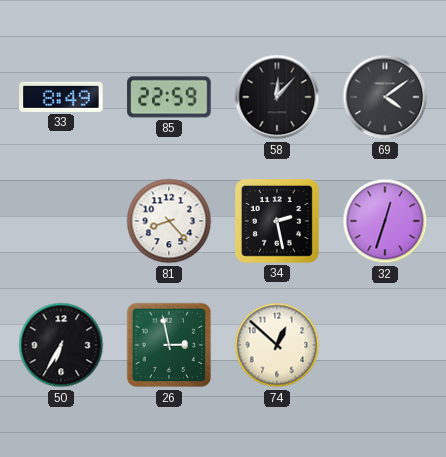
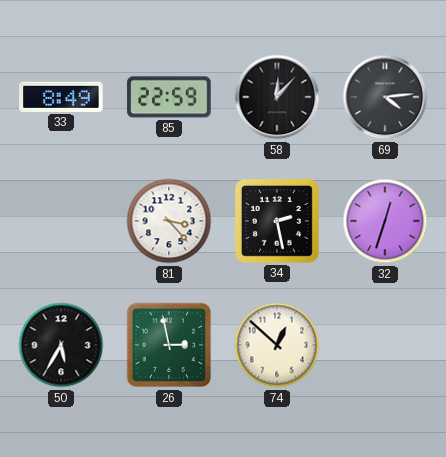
69: 4:09 -> 4:14 (385, 97)
81: 8:23 -> 3:23 (169, 221)
50: 6:35 -> 5:35 (61, 345)
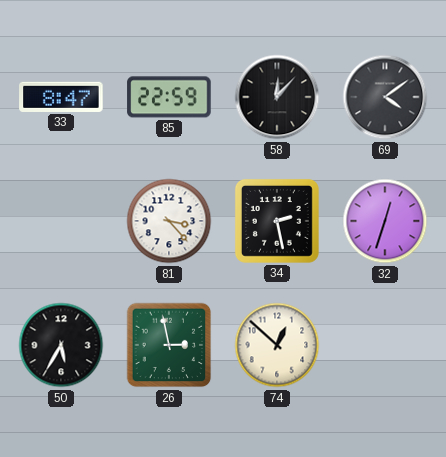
33: 8:49 -> 8:47 (61, 97)
69: 4:14 -> 4:09 (385, 97)
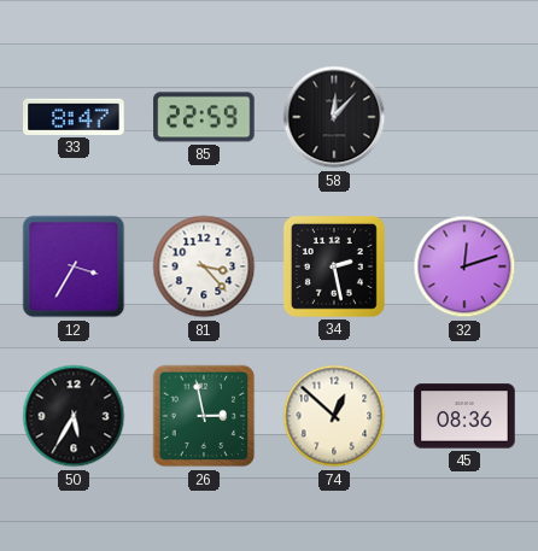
69: 4:09 -> none (385, 97)
12: none -> 3:35 (74, 266)
32: 12:33 -> 12:12 (464, 266)
45: none -> 08:36 (464, 416)
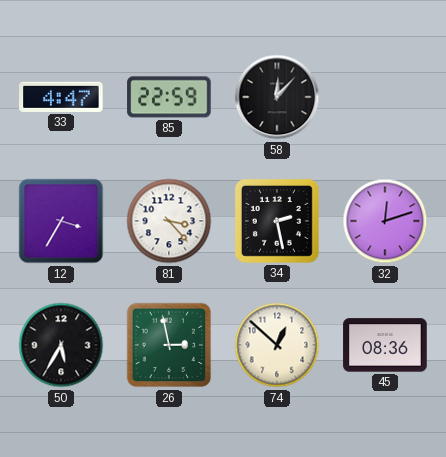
33: 8:47 -> 4:47 (61, 97)
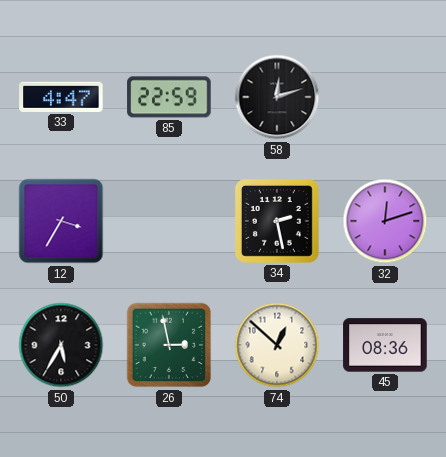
58: 12:07 -> 12:12 (277, 97)
81: 3:23 -> none (169, 221)
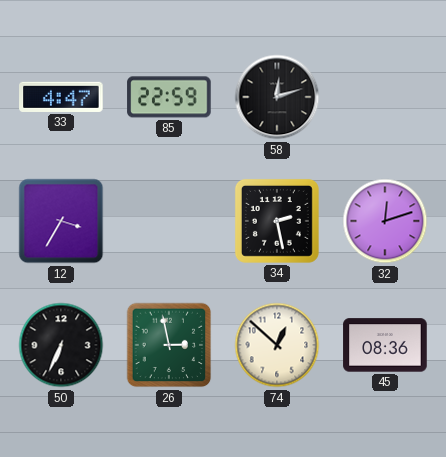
50: 5:35 -> 6:34 (61, 345)
